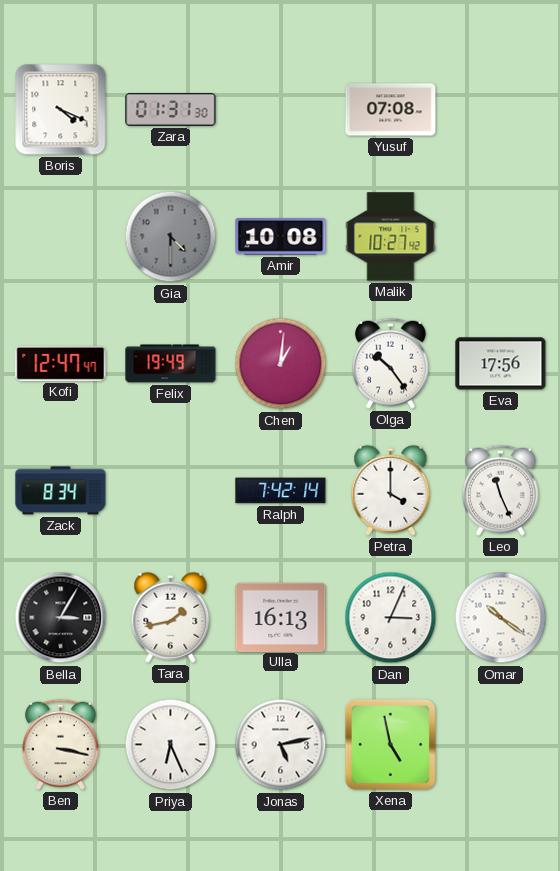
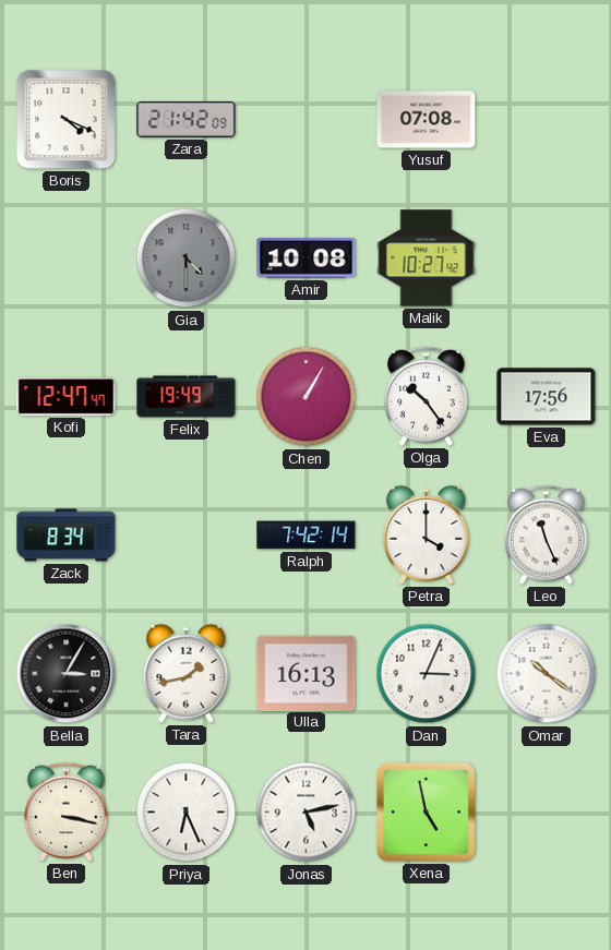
Zara: 01:31 -> 21:42 (187, 119)
Chen: 1:01 -> 1:05 (307, 397)
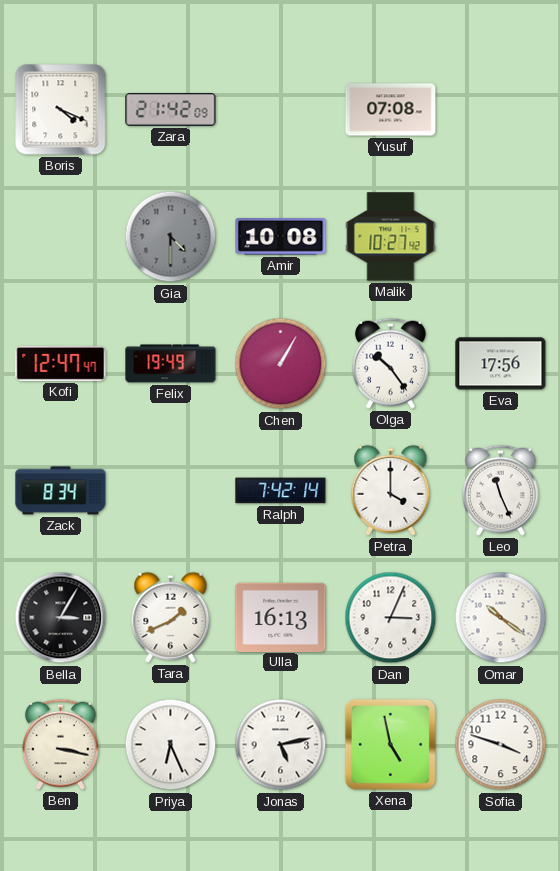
Tara: 1:43 -> 1:41 (171, 617)
Sofia: none -> 3:48 (501, 745)
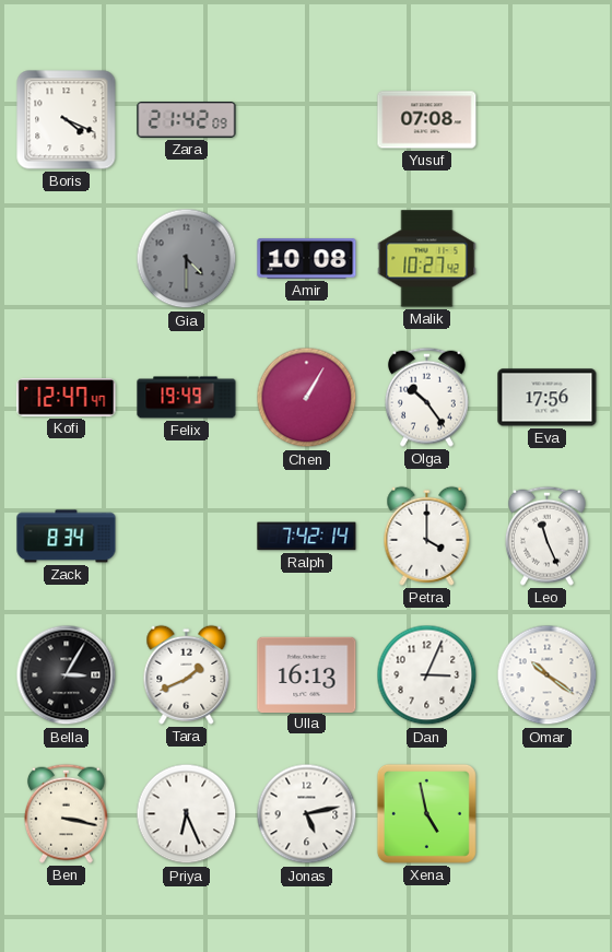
Sofia: 3:48 -> none (501, 745)
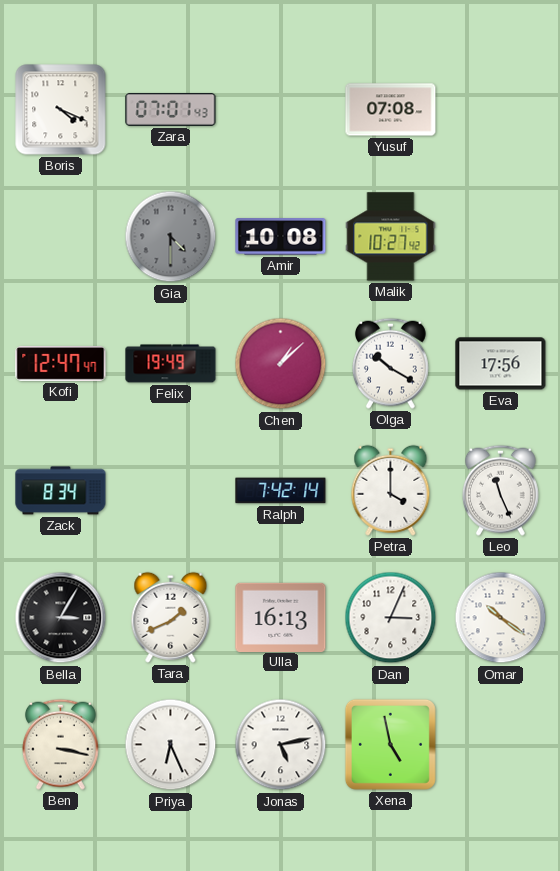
Zara: 21:42 -> 07:01 (171, 109)
Chen: 1:05 -> 1:08 (281, 364)
Olga: 10:24 -> 10:20 (390, 363)
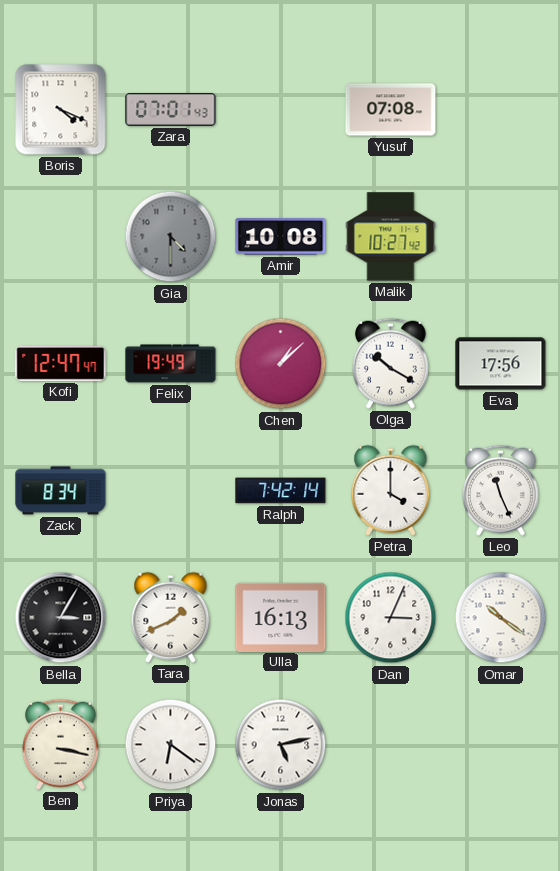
Priya: 6:26 -> 6:21 (171, 745)
Xena: 4:58 -> none (390, 744)
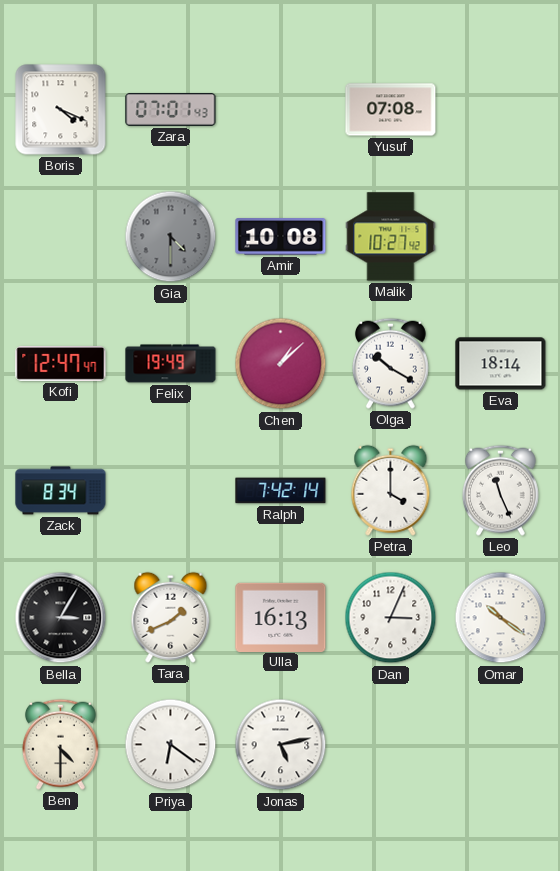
Eva: 17:56 -> 18:14 (501, 364)
Ben: 3:17 -> 4:30 (60, 744)
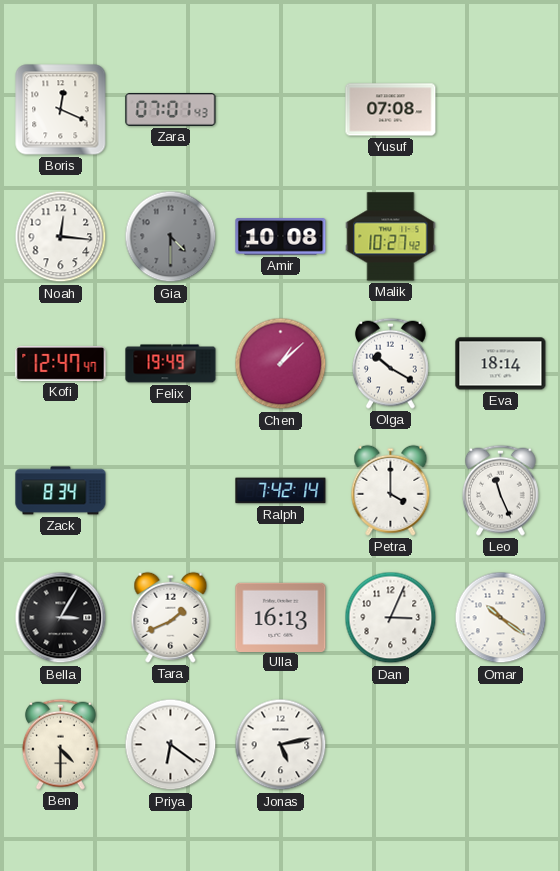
Boris: 4:19 -> 12:19 (61, 110)
Noah: none -> 12:16 (61, 237)
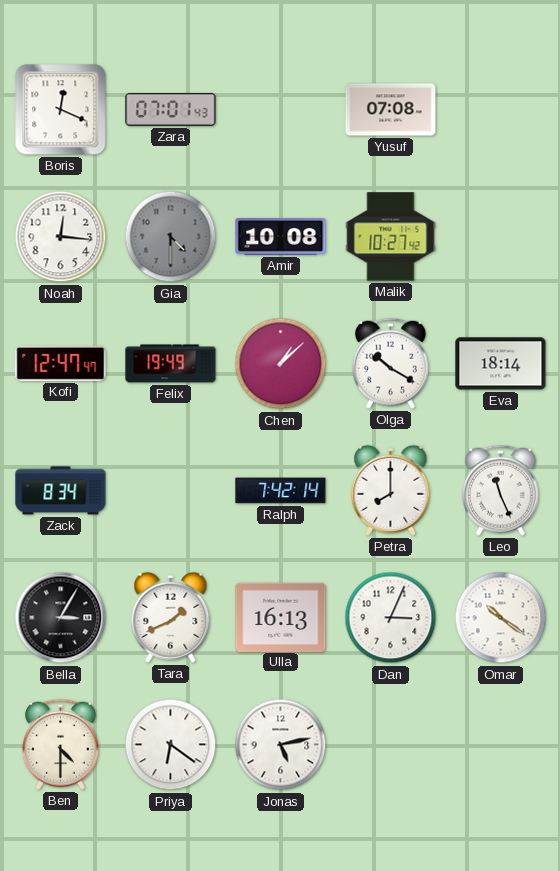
Petra: 4:00 -> 8:00 (391, 490)
